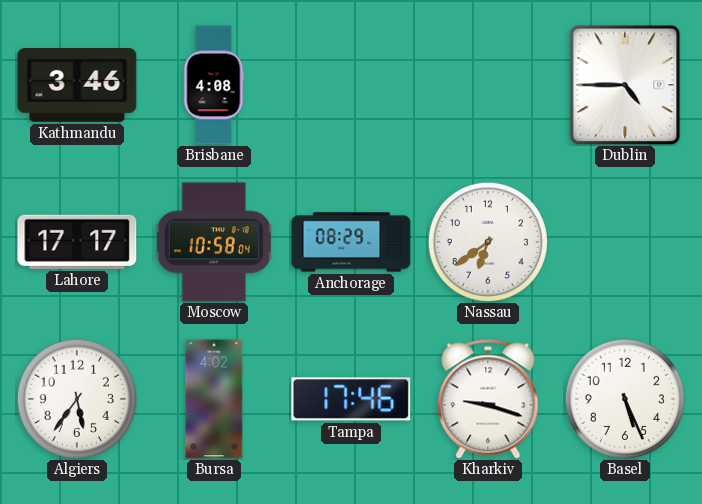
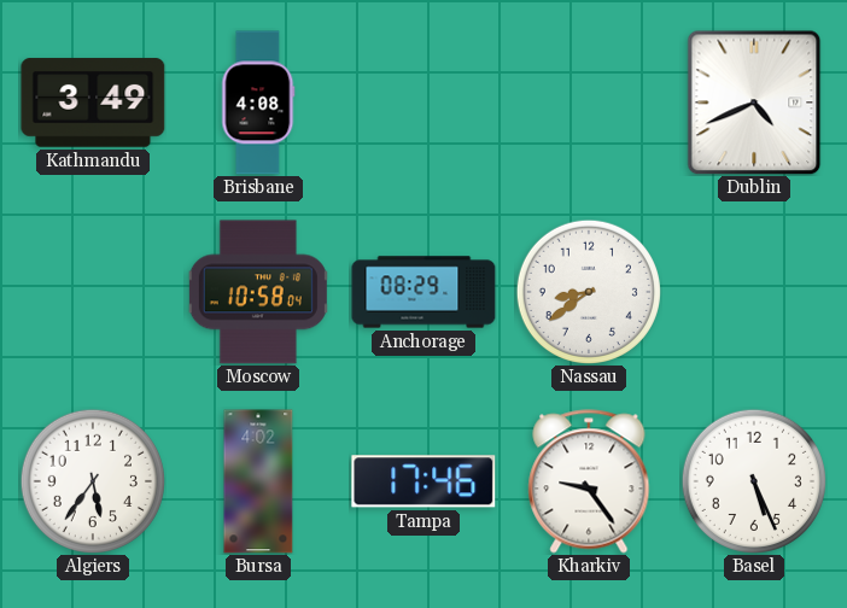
Kathmandu: 3:46 -> 3:49 (93, 103)
Dublin: 4:45 -> 4:41 (754, 103)
Lahore: 17:17 -> none (77, 242)
Nassau: 6:39 -> 8:39 (588, 291)
Kharkiv: 9:18 -> 9:24 (589, 481)
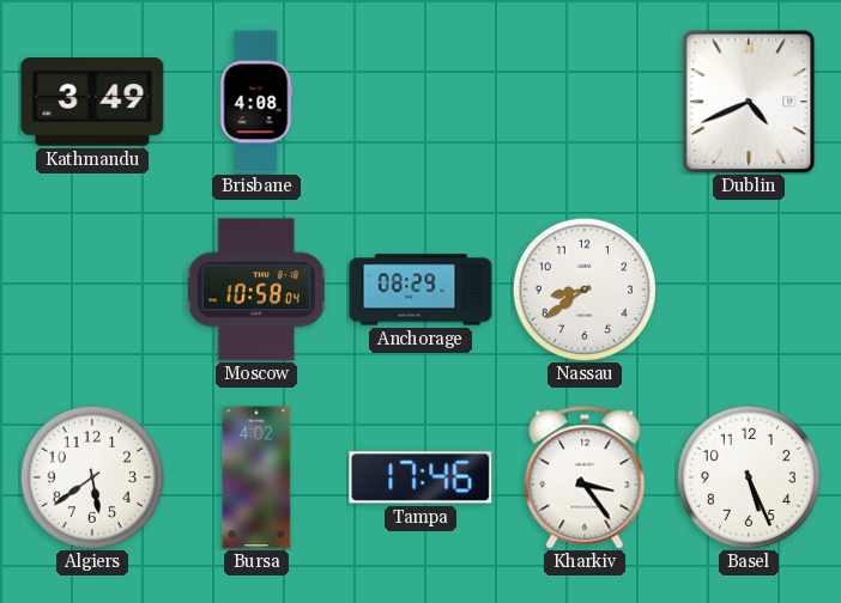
Algiers: 5:36 -> 5:39 (91, 476)
Kharkiv: 9:24 -> 3:24 (585, 477)
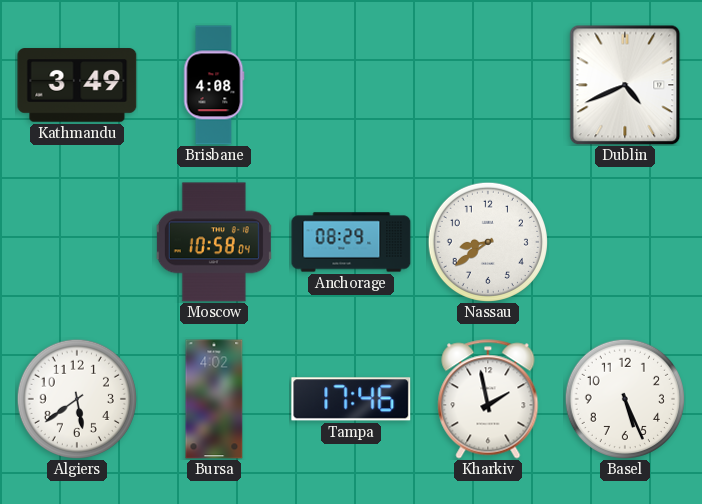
Kharkiv: 3:24 -> 1:58 (488, 399)
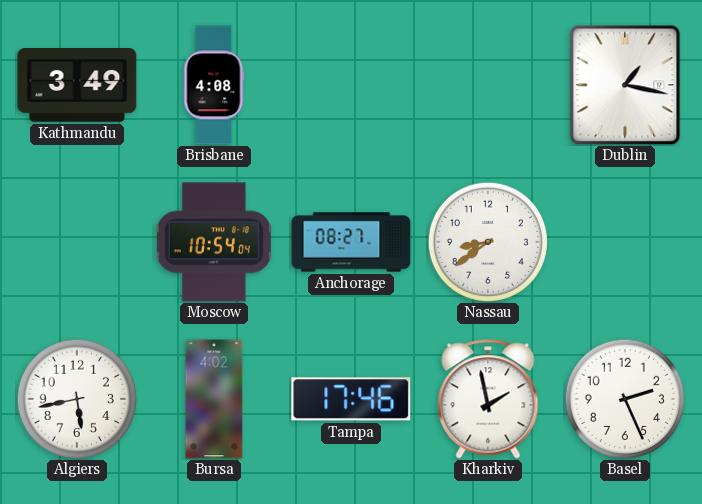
Dublin: 4:41 -> 1:17 (625, 85)
Moscow: 10:58 -> 10:54 (214, 242)
Anchorage: 08:29 -> 08:27 (351, 242)
Algiers: 5:39 -> 5:43 (76, 398)
Basel: 5:26 -> 2:26 (624, 398)
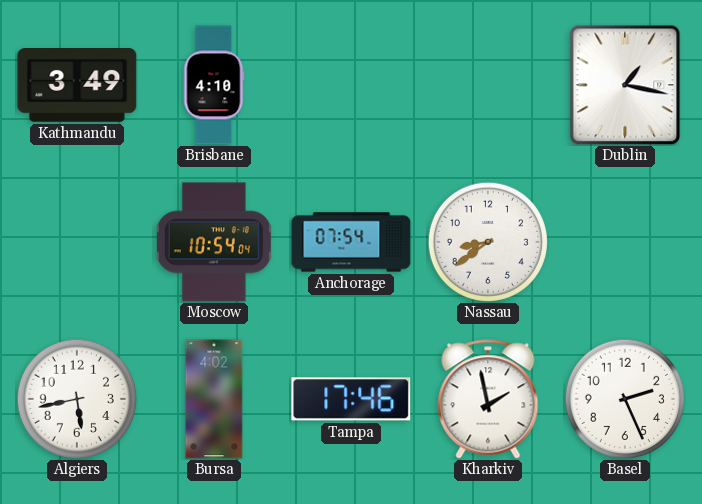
Brisbane: 4:08 -> 4:10 (214, 85)
Anchorage: 08:27 -> 07:54 (351, 242)
